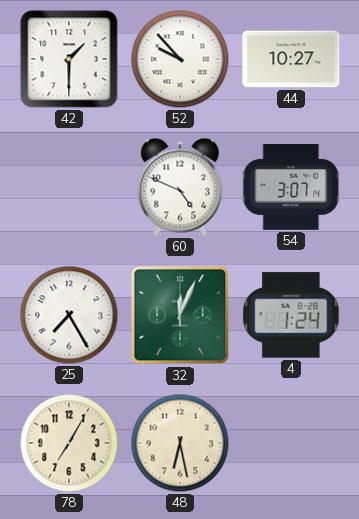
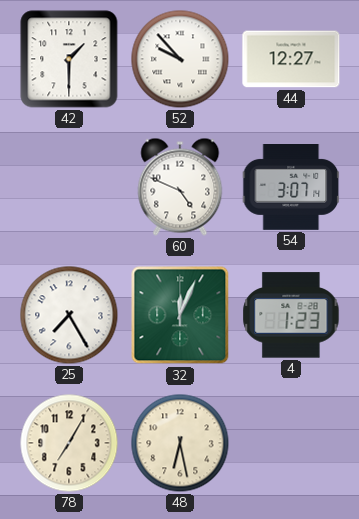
44: 10:27 -> 12:27 (291, 59)
4: 1:24 -> 1:23 (291, 315)
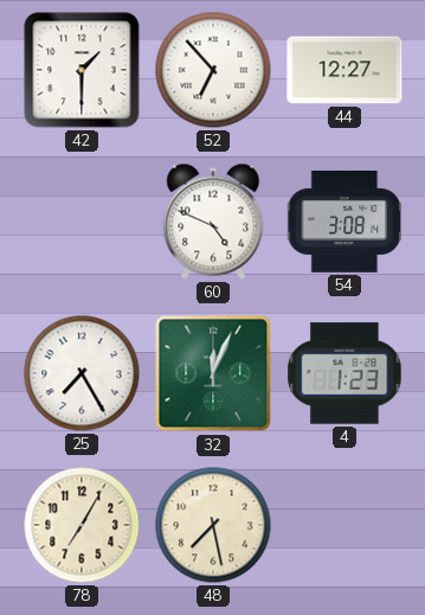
52: 9:53 -> 6:53 (213, 70)
54: 3:07 -> 3:08 (344, 223)
48: 6:28 -> 7:28 (213, 525)
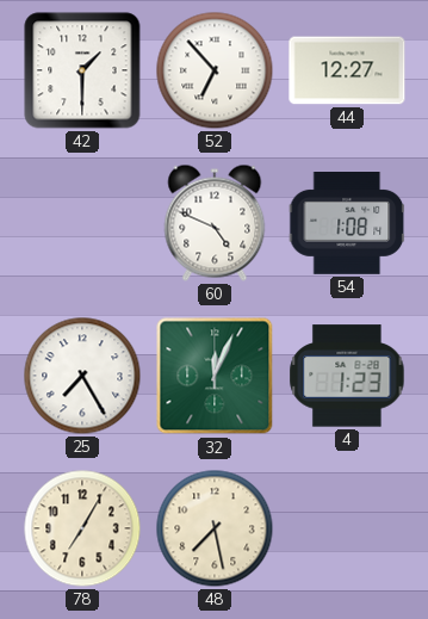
54: 3:08 -> 1:08 (347, 224)
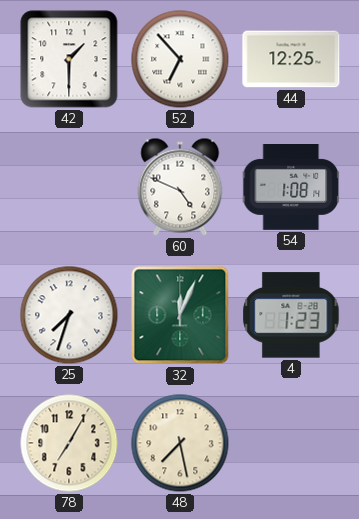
44: 12:27 -> 12:25 (291, 59)
25: 7:25 -> 7:33 (69, 315)
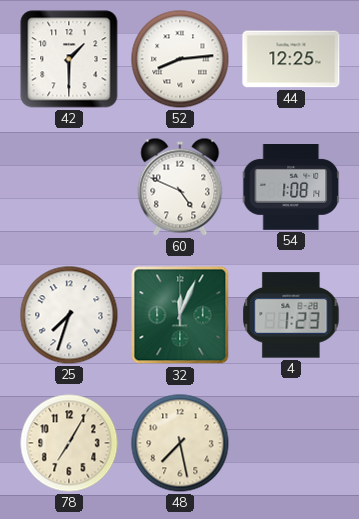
52: 6:53 -> 8:14 (180, 59)
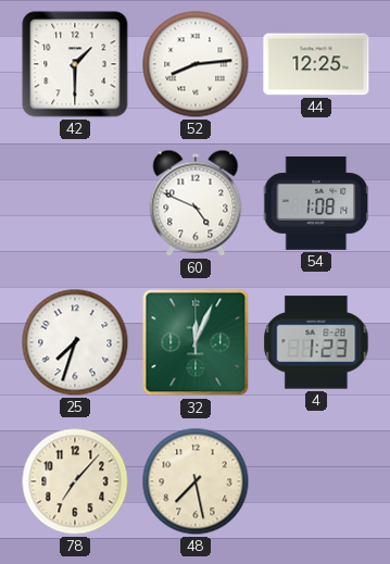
78: 7:05 -> 7:07 (75, 481)
